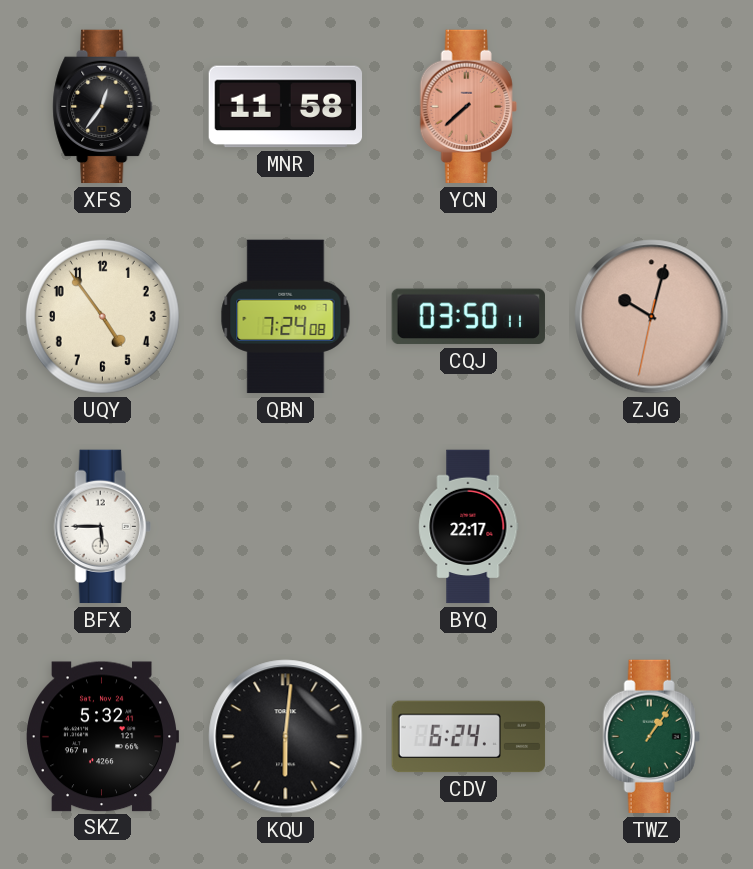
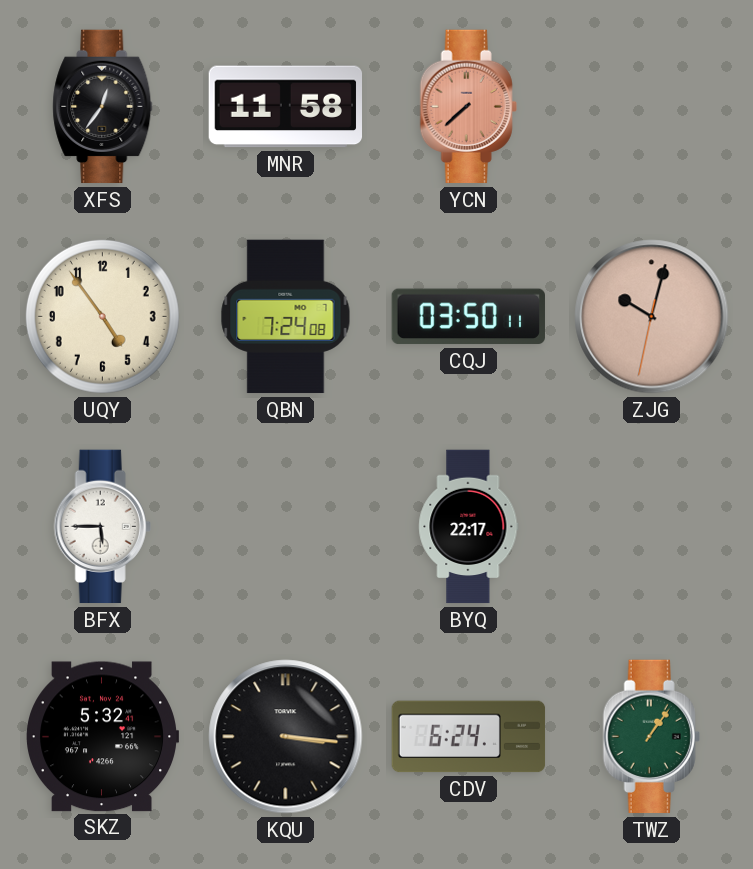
KQU: 6:01 -> 3:16 (286, 737)
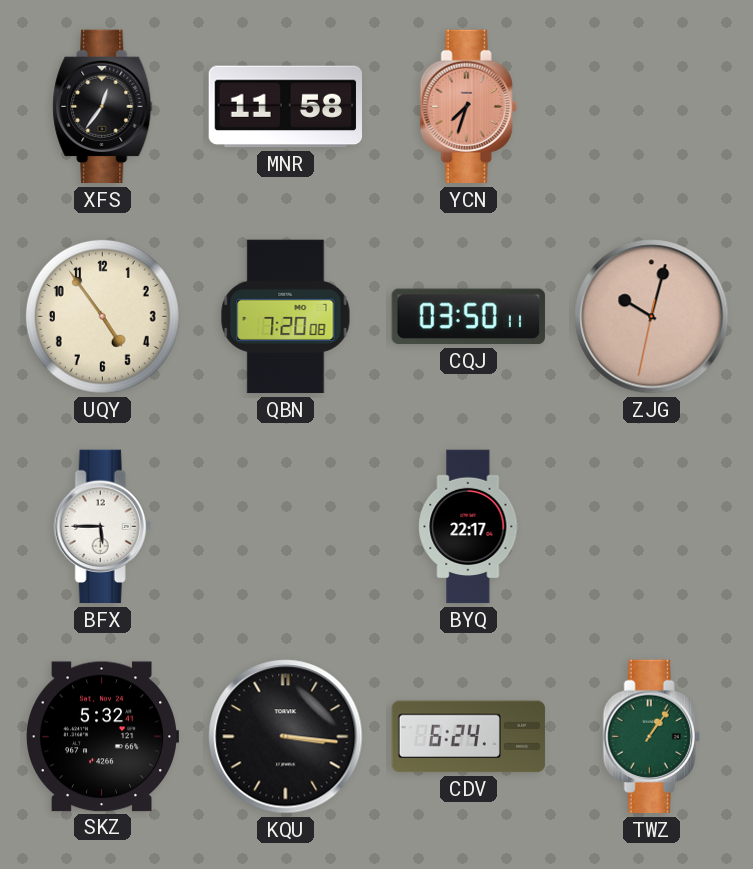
YCN: 7:38 -> 7:33 (468, 107)
QBN: 7:24 -> 7:20 (286, 317)
